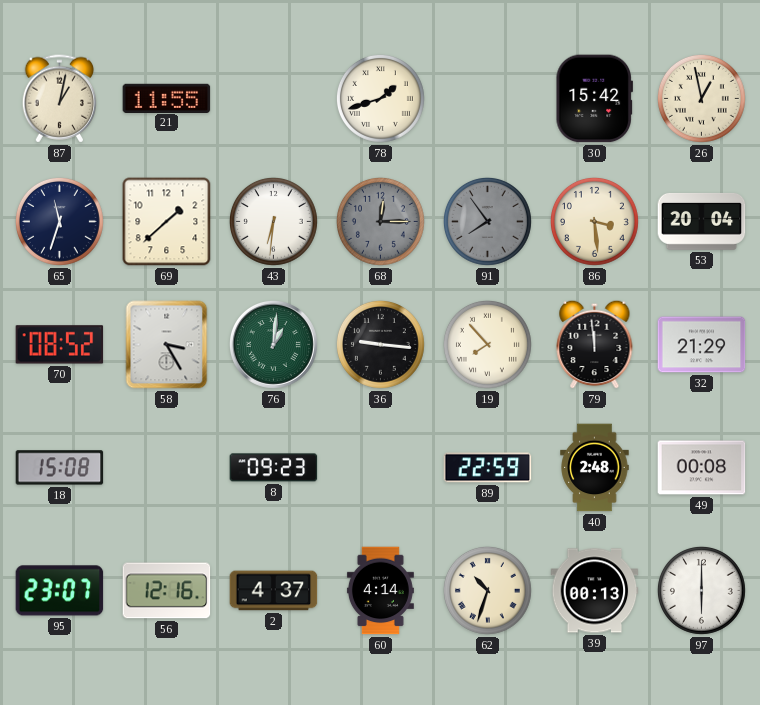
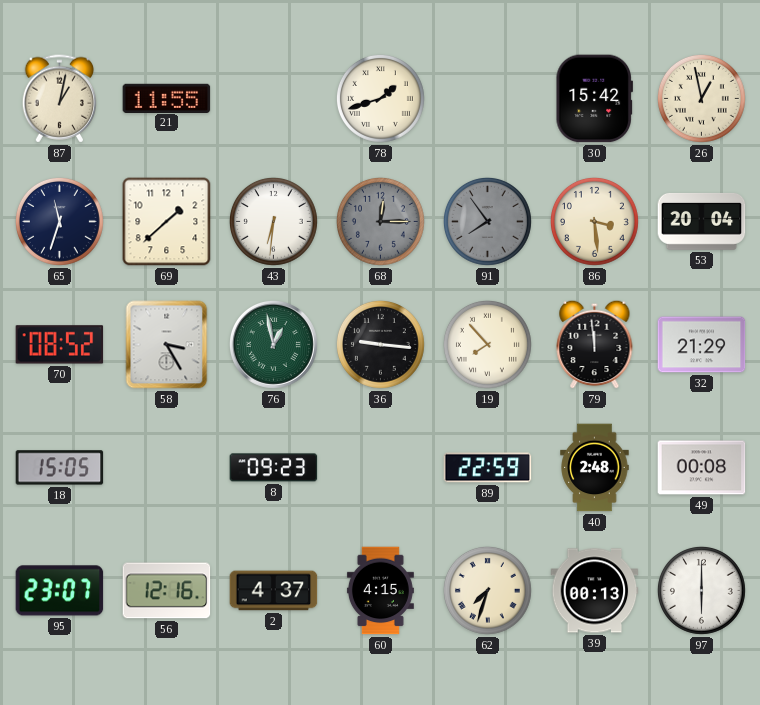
76: 1:01 -> 12:58 (274, 345)
18: 15:08 -> 15:05 (60, 468)
60: 4:14 -> 4:15 (380, 591)
62: 10:33 -> 7:33 (487, 590)
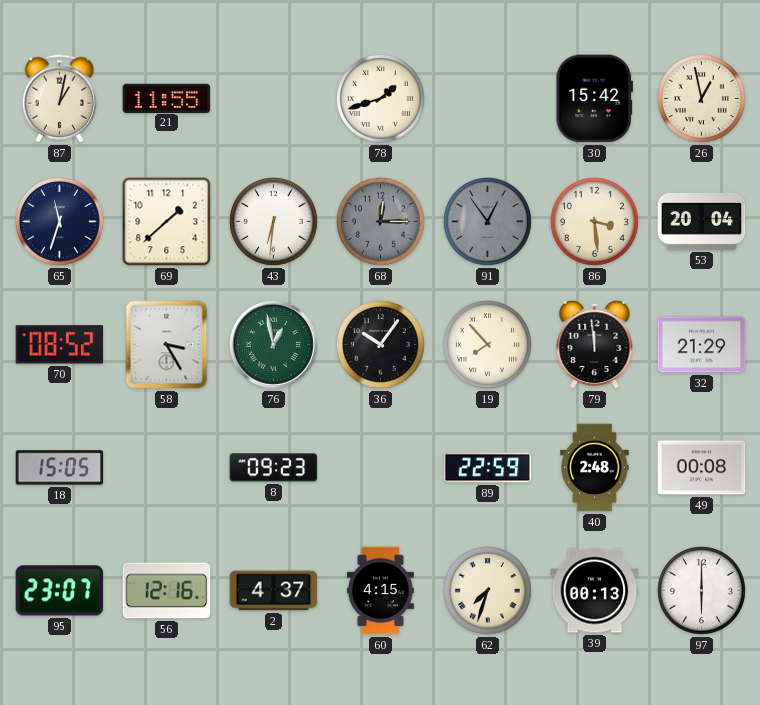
91: 7:54 -> 12:54 (487, 221)
36: 9:16 -> 10:06 (380, 344)
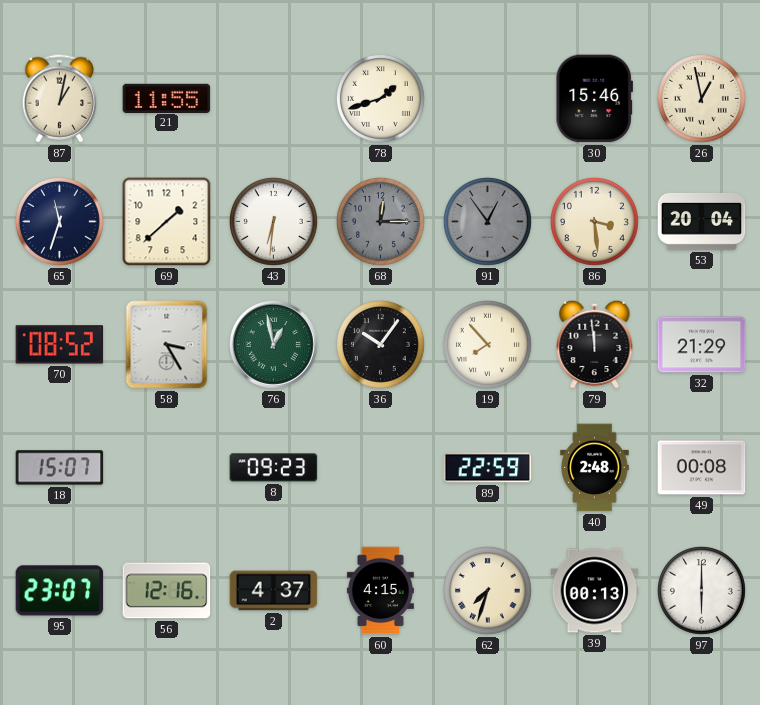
30: 15:42 -> 15:46 (594, 99)
18: 15:05 -> 15:07 (60, 468)
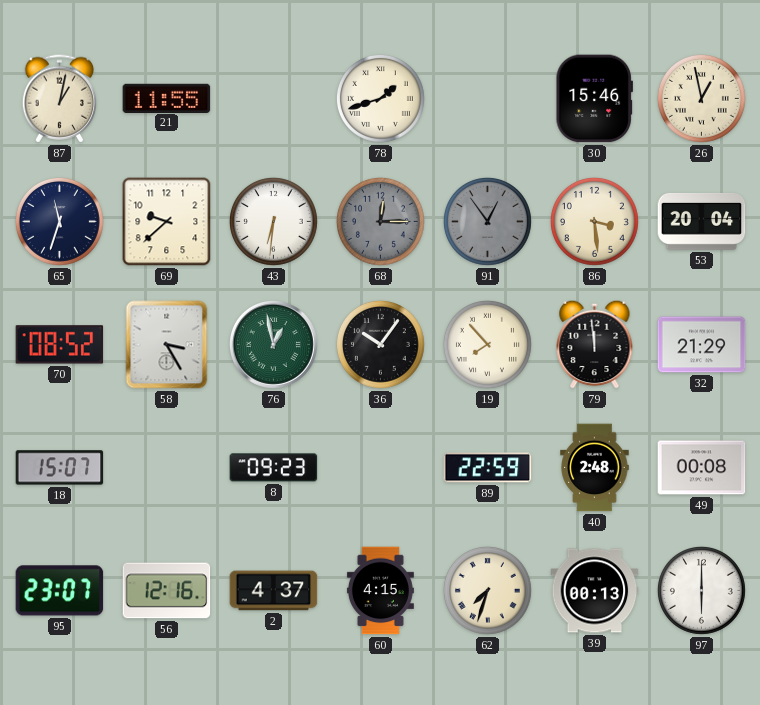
69: 1:38 -> 9:38 (167, 222)
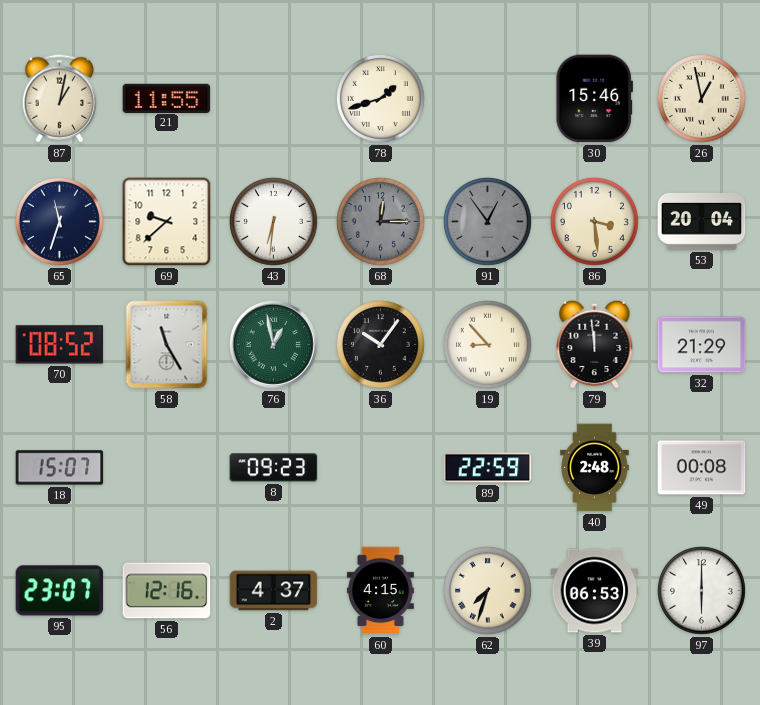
58: 3:25 -> 11:25 (167, 345)
19: 7:53 -> 8:53 (487, 344)
39: 00:13 -> 06:53 (595, 591)
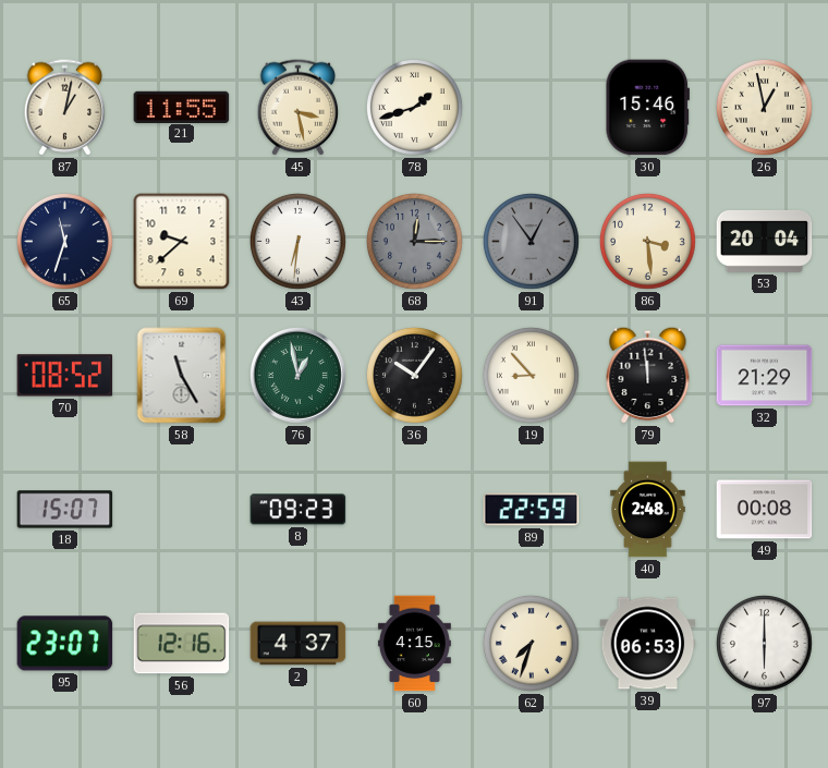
45: none -> 3:28 (297, 108)
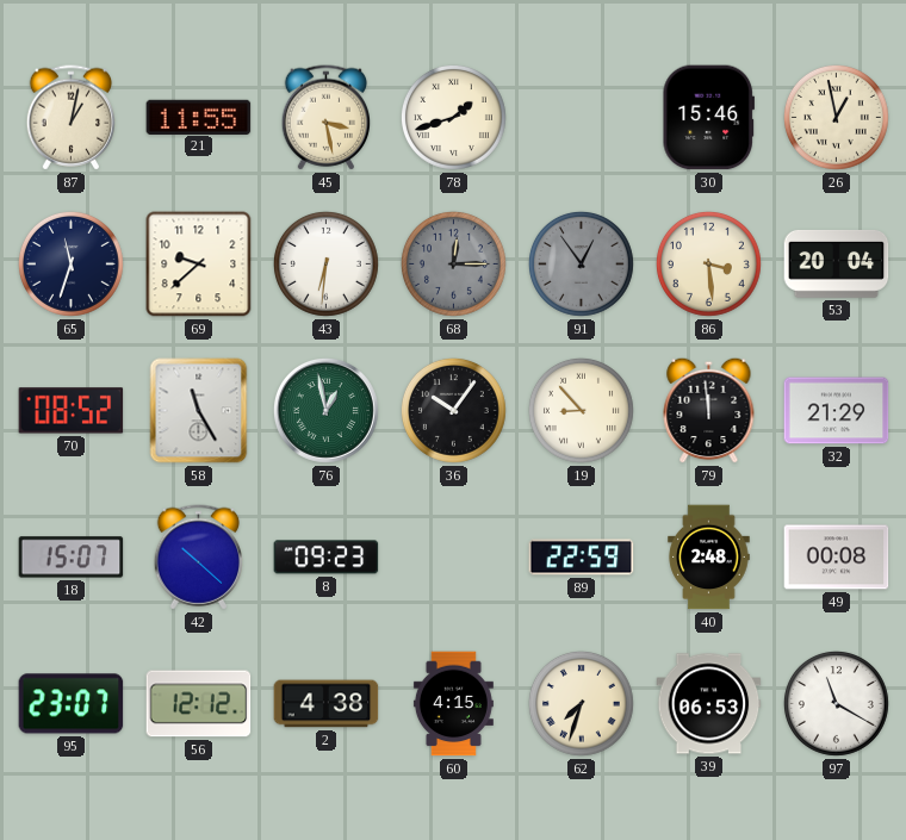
42: none -> 10:22 (198, 558)
56: 12:16 -> 12:12 (199, 704)
2: 4:37 -> 4:38 (327, 704)
97: 6:00 -> 11:20 (836, 703)
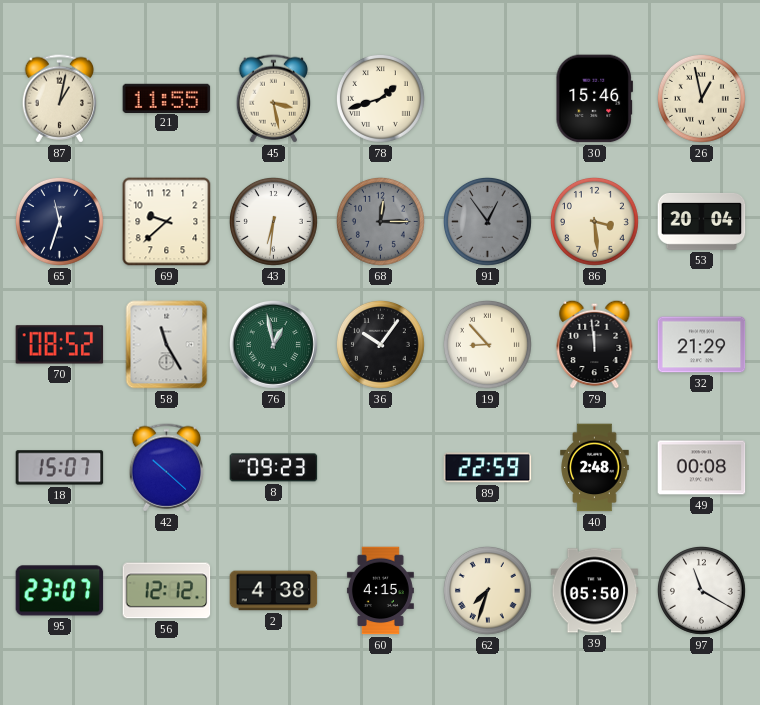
39: 06:53 -> 05:50 (595, 591)
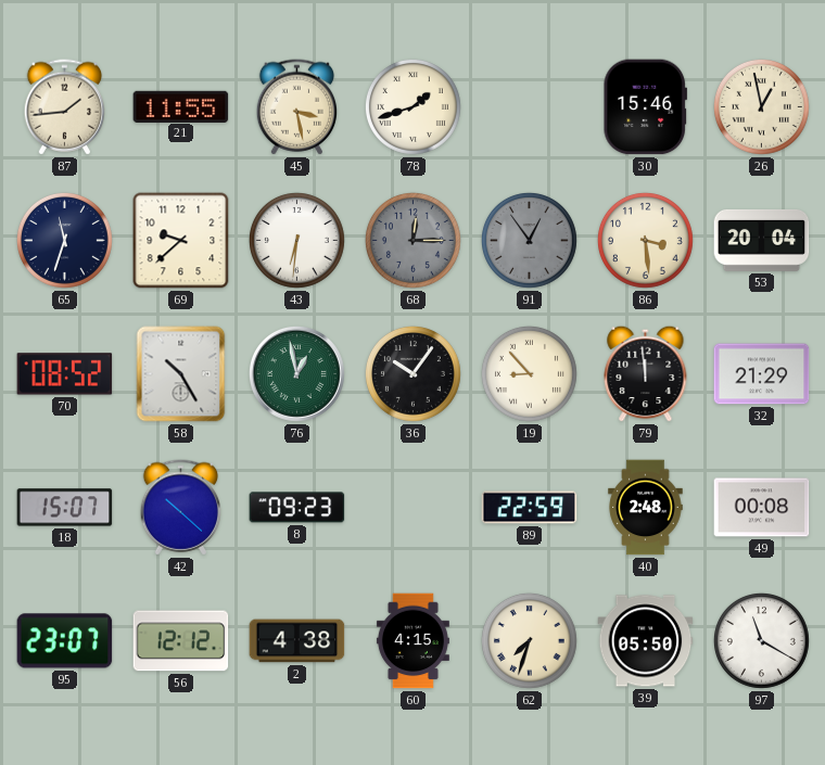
87: 1:02 -> 1:44 (64, 107)
58: 11:25 -> 10:25 (181, 374)
